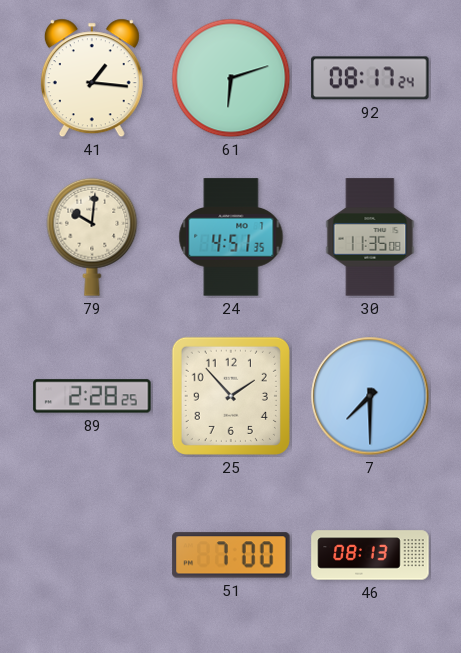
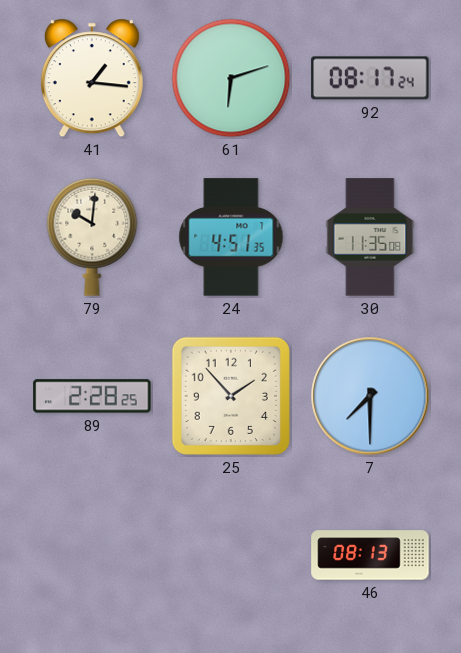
51: 7:00 -> none (231, 555)
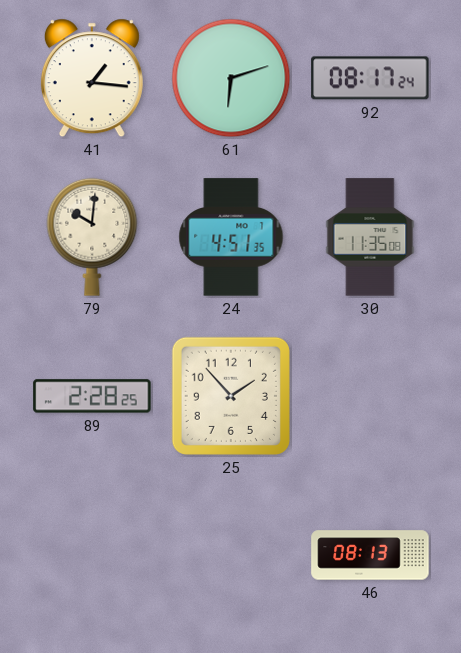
7: 7:30 -> none (370, 396)
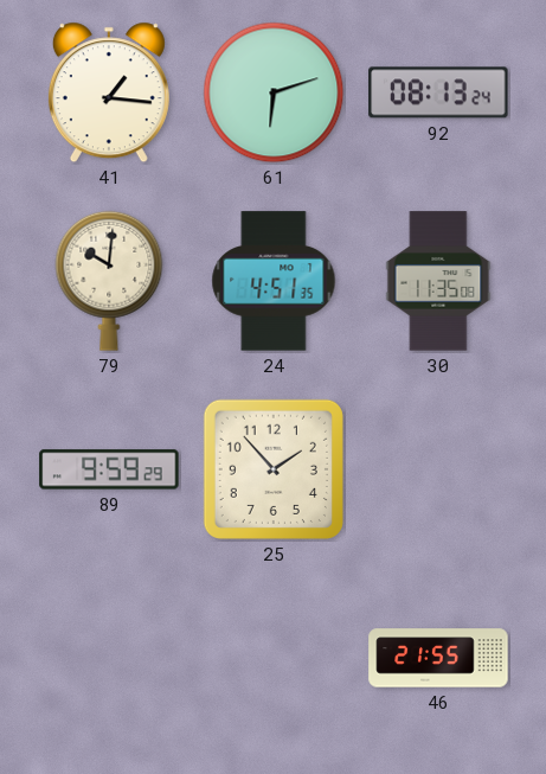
92: 08:17 -> 08:13 (438, 92)
89: 2:28 -> 9:59 (109, 469)
46: 08:13 -> 21:55 (438, 658)
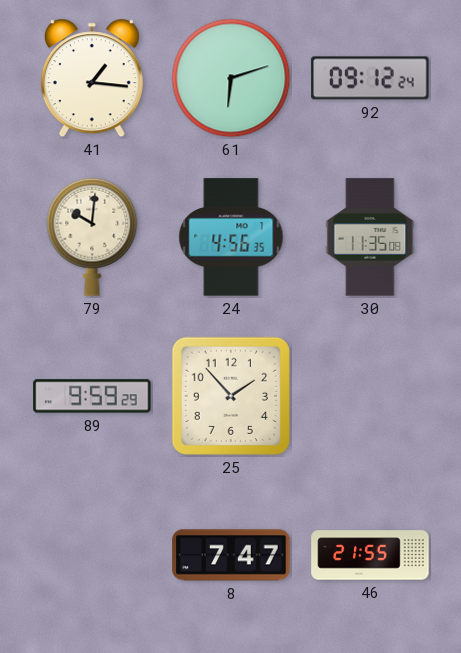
92: 08:13 -> 09:12 (370, 78)
24: 4:51 -> 4:56 (231, 237)
8: none -> 7:47 (231, 555)
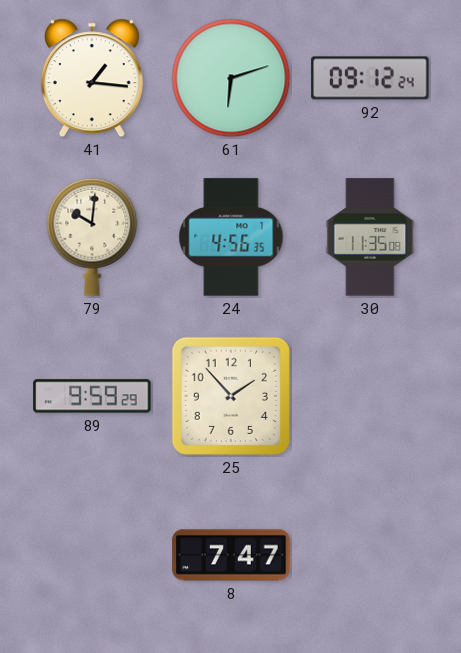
46: 21:55 -> none (370, 555)
